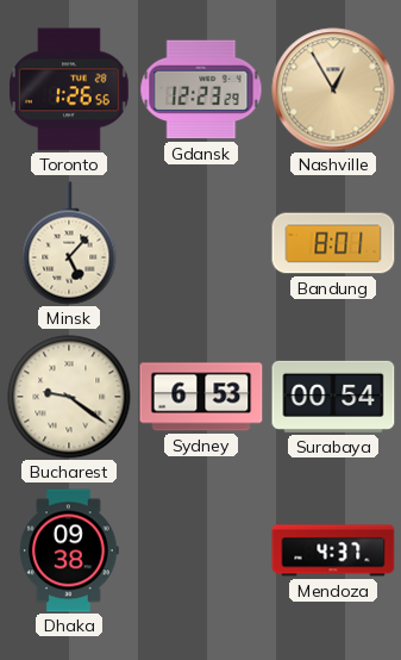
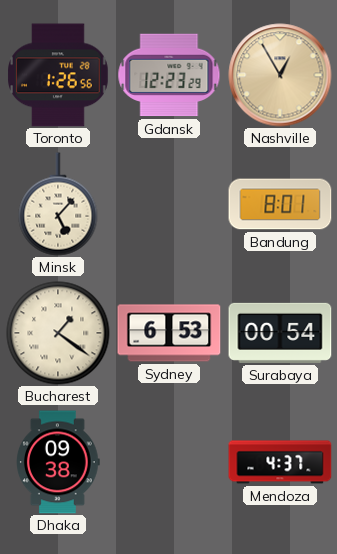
Bucharest: 9:21 -> 1:21 (58, 333)
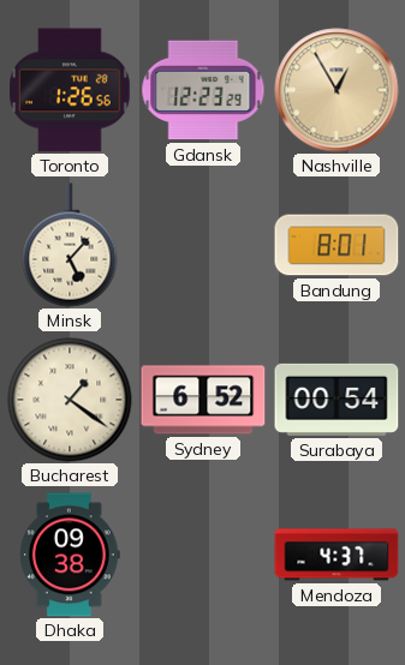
Sydney: 6:53 -> 6:52 (203, 400)
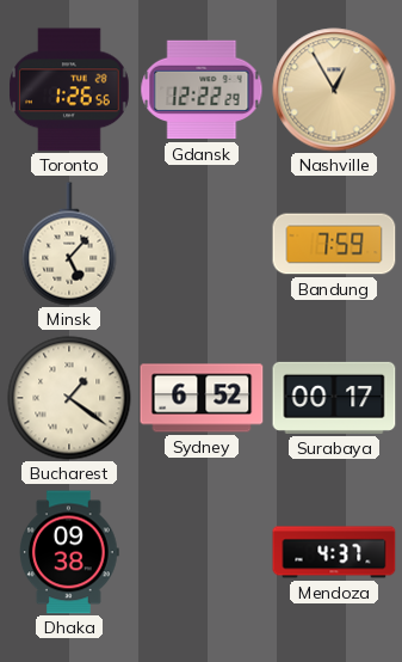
Gdansk: 12:23 -> 12:22 (202, 90)
Bandung: 8:01 -> 7:59 (334, 244)
Surabaya: 00:54 -> 00:17 (334, 398)
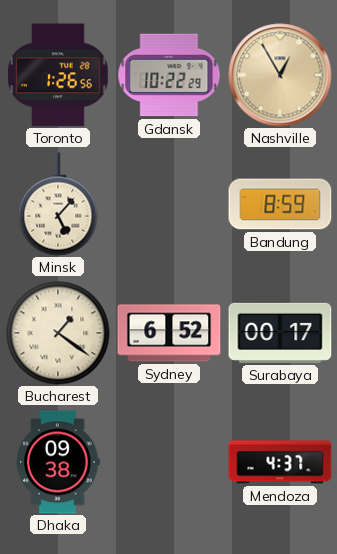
Gdansk: 12:22 -> 10:22 (169, 75)
Bandung: 7:59 -> 8:59 (280, 204)
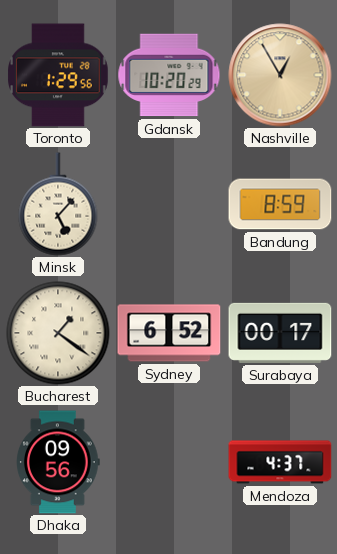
Toronto: 1:26 -> 1:29 (58, 75)
Gdansk: 10:22 -> 10:20 (169, 75)
Dhaka: 09:38 -> 09:56 (59, 462)
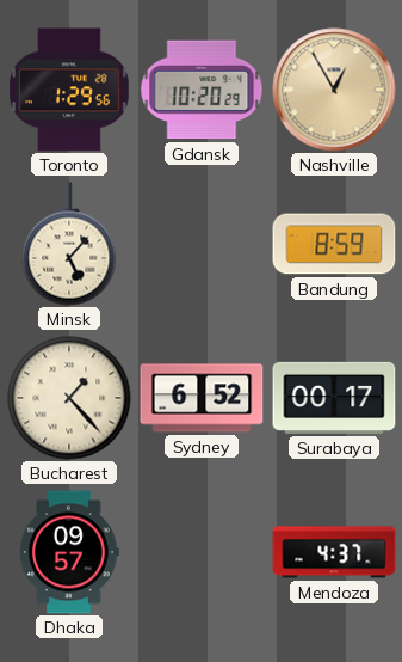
Bucharest: 1:21 -> 1:23 (69, 398)
Dhaka: 09:56 -> 09:57 (70, 552)
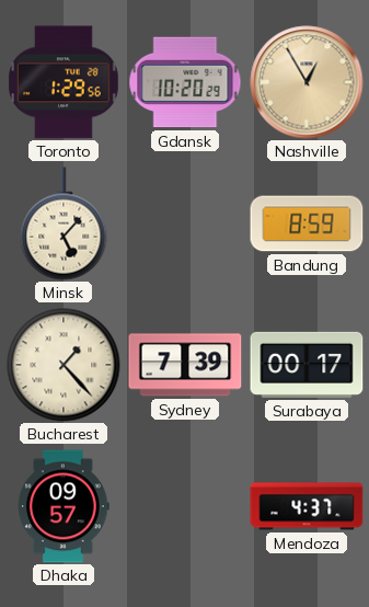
Sydney: 6:52 -> 7:39 (185, 365)
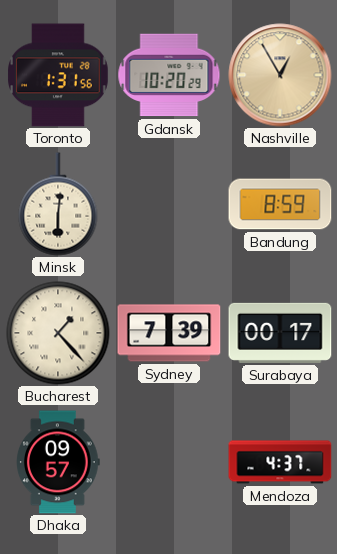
Toronto: 1:29 -> 1:31 (58, 75)
Minsk: 5:07 -> 6:01 (58, 204)
